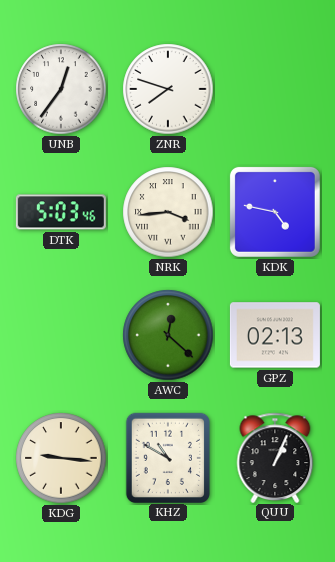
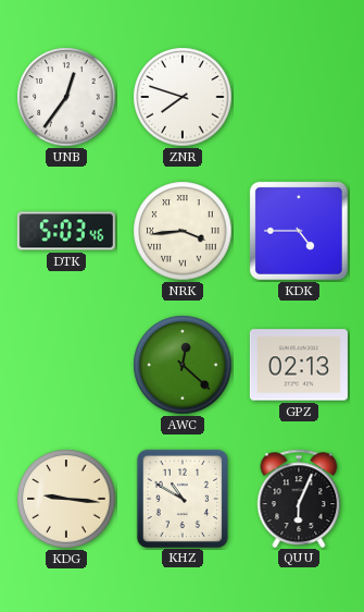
KDK: 4:47 -> 4:45 (299, 231)
QUU: 1:04 -> 6:04 (299, 498)
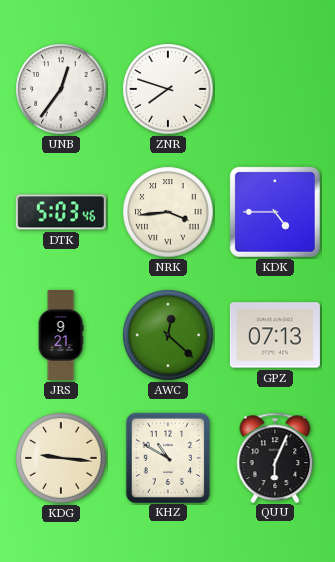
JRS: none -> 9:21 (61, 335)
GPZ: 02:13 -> 07:13 (275, 335)
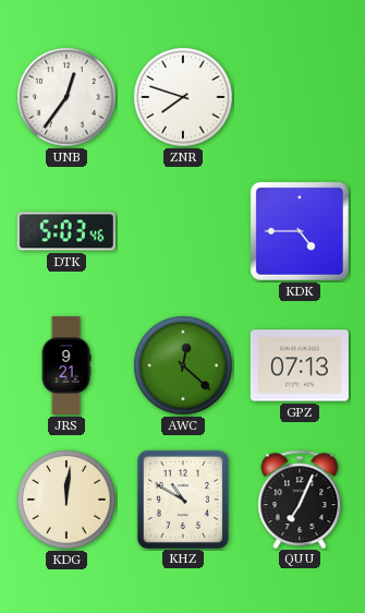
NRK: 3:44 -> none (168, 212)
KDG: 9:16 -> 12:01 (66, 500)
QUU: 6:04 -> 7:04 (300, 498)
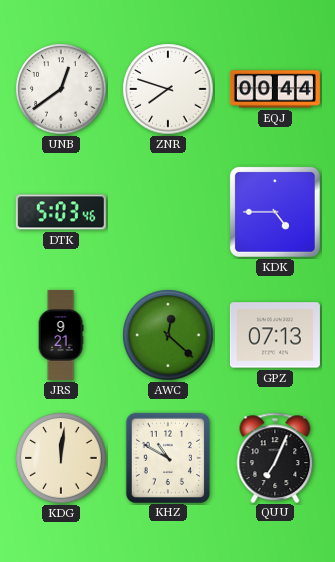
UNB: 12:36 -> 12:39 (61, 89)
EQJ: none -> 00:44 (275, 89)
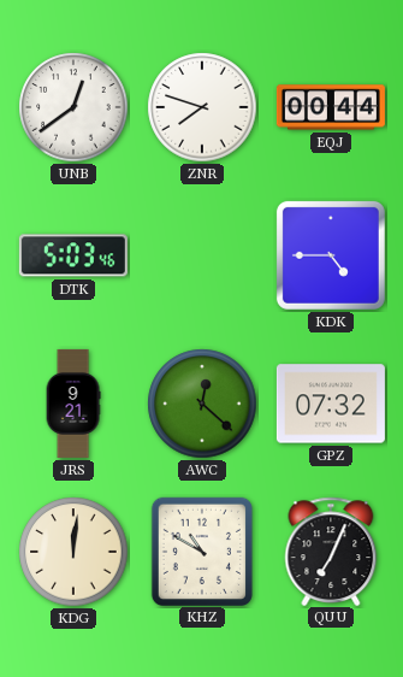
GPZ: 07:13 -> 07:32 (331, 404)
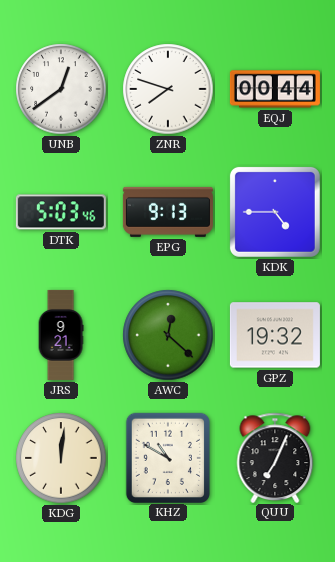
EPG: none -> 9:13 (168, 212)
GPZ: 07:32 -> 19:32 (275, 335)
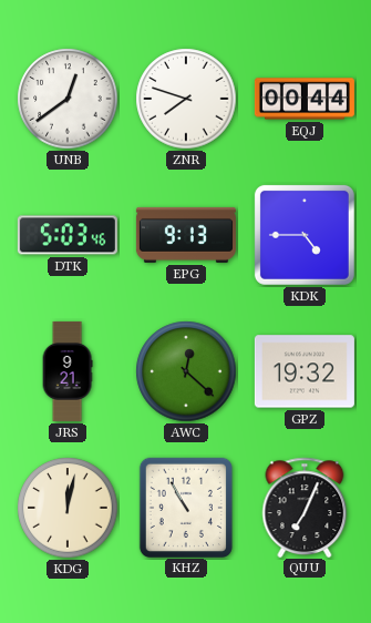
KDG: 12:01 -> 12:02 (68, 508)
KHZ: 10:50 -> 10:55 (185, 507)
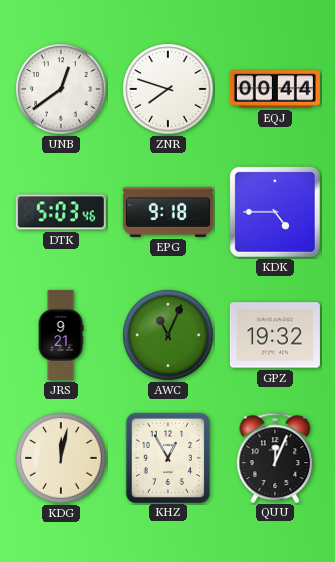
EPG: 9:13 -> 9:18 (168, 212)
AWC: 12:22 -> 11:04 (168, 335)
KHZ: 10:55 -> 12:55 (167, 457)
QUU: 7:04 -> 12:04 (275, 457)
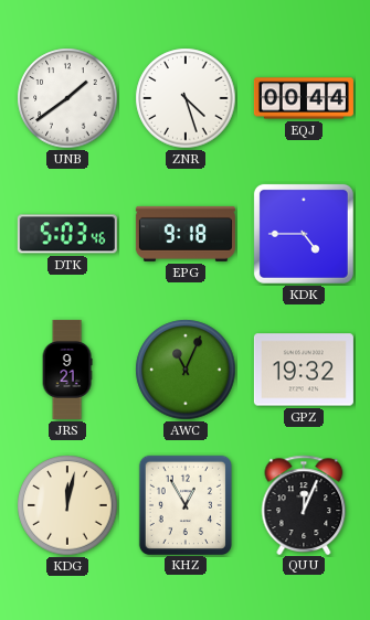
UNB: 12:39 -> 1:39 (67, 98)
ZNR: 7:48 -> 4:27 (186, 98)
